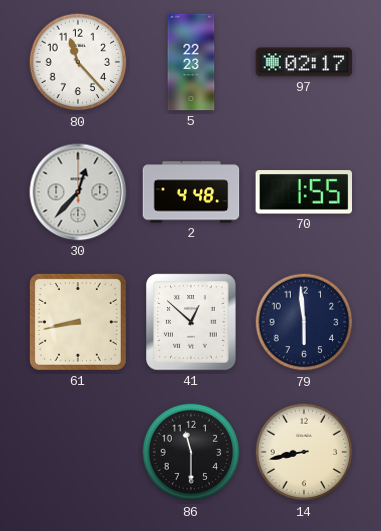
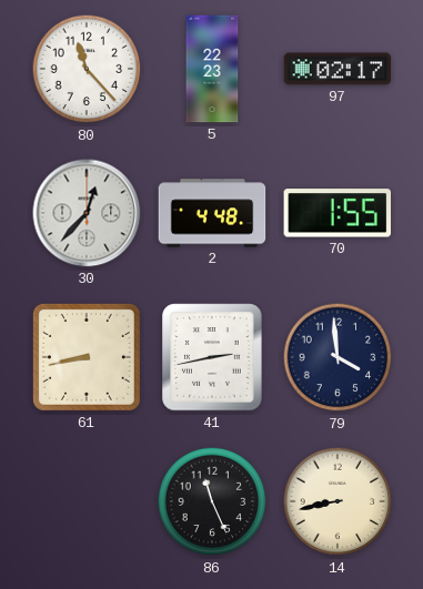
41: 12:52 -> 2:43 (212, 357)
79: 5:59 -> 3:59 (338, 357)
86: 11:30 -> 11:26 (212, 501)
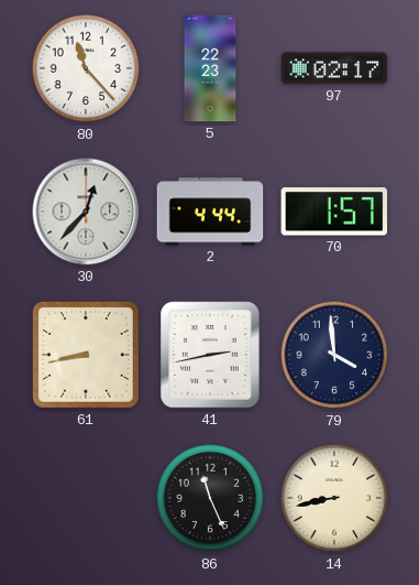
2: 4:48 -> 4:44 (210, 212)
70: 1:55 -> 1:57 (333, 212)
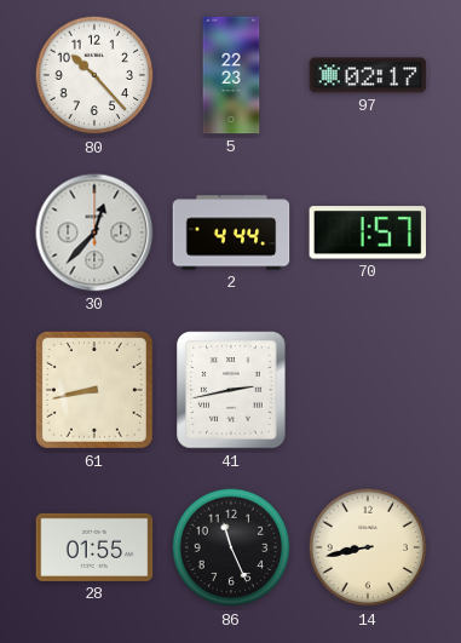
80: 11:23 -> 10:23 (94, 75)
79: 3:59 -> none (334, 355)
28: none -> 01:55 (94, 547)
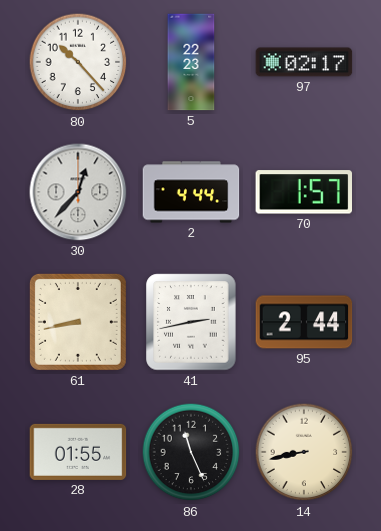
95: none -> 2:44 (304, 322)
